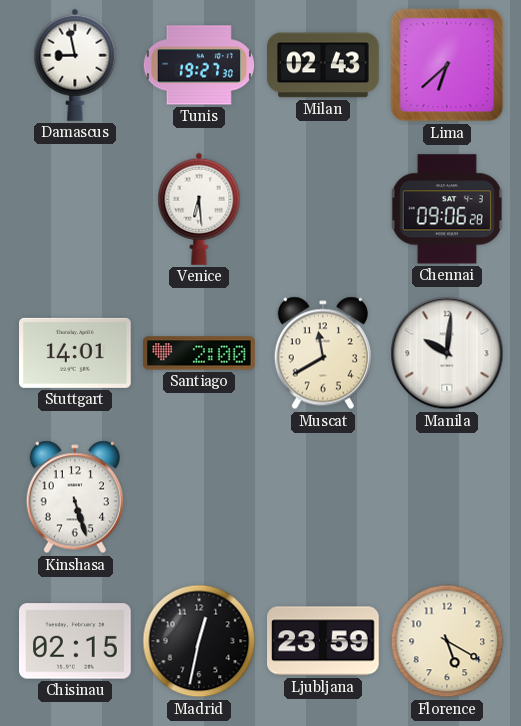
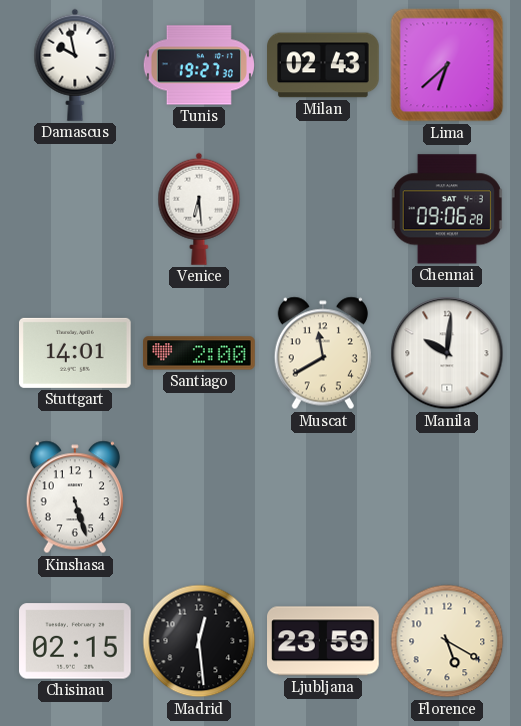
Damascus: 8:58 -> 9:58 (75, 65)
Madrid: 12:32 -> 12:29 (199, 641)
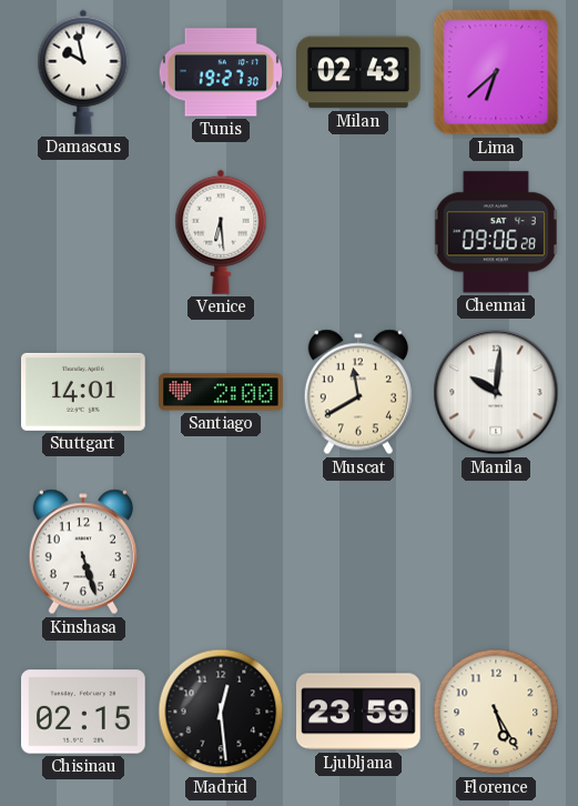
Florence: 5:20 -> 5:25 (496, 712)
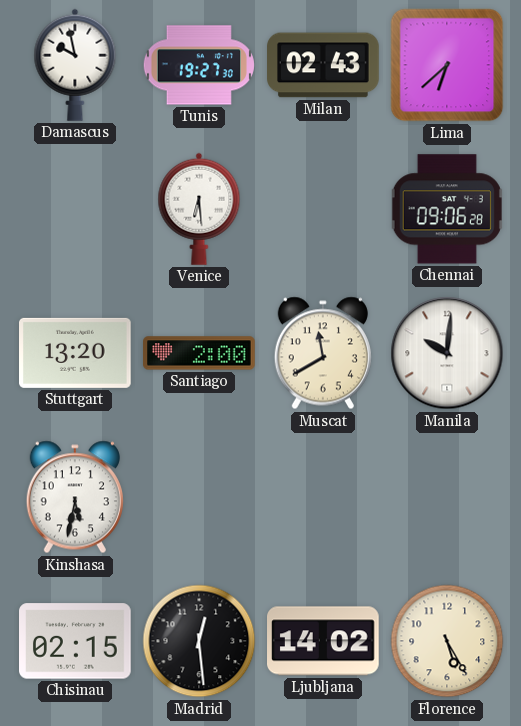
Stuttgart: 14:01 -> 13:20 (76, 353)
Kinshasa: 5:27 -> 5:32 (75, 497)
Ljubljana: 23:59 -> 14:02 (324, 641)
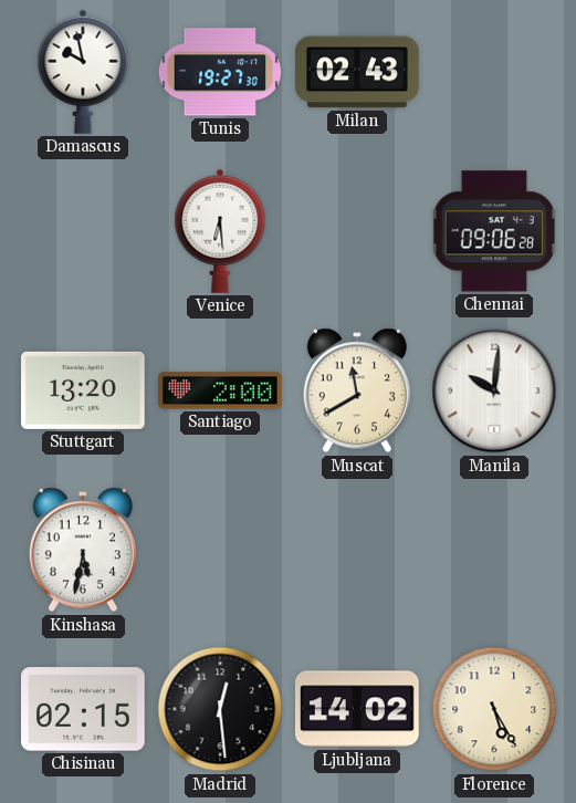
Lima: 6:38 -> none (447, 65)
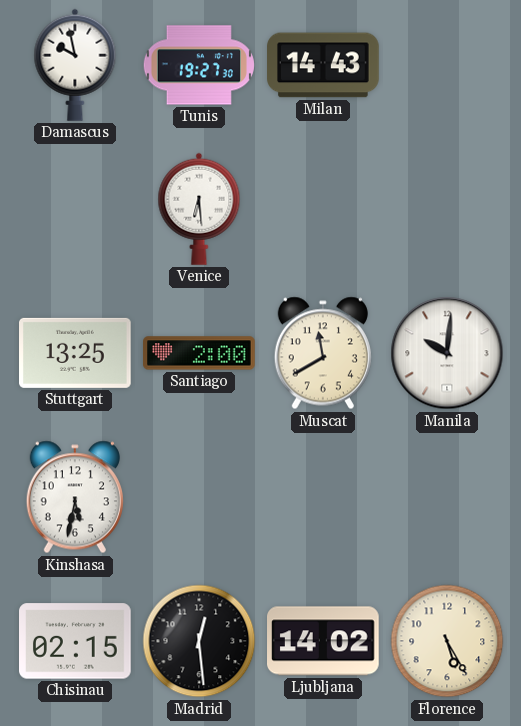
Milan: 02:43 -> 14:43 (323, 65)
Chennai: 09:06 -> none (494, 231)
Stuttgart: 13:20 -> 13:25 (76, 353)
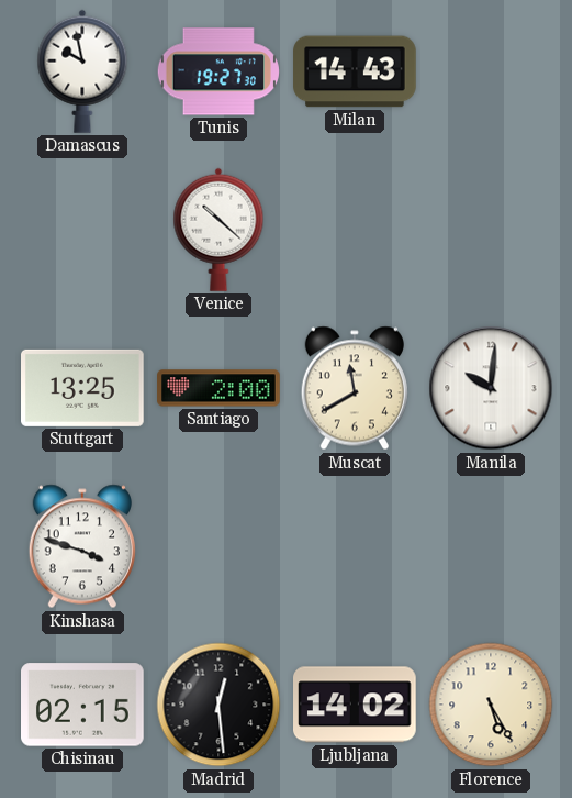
Venice: 6:29 -> 10:22 (218, 230)
Kinshasa: 5:32 -> 3:48 (82, 546)
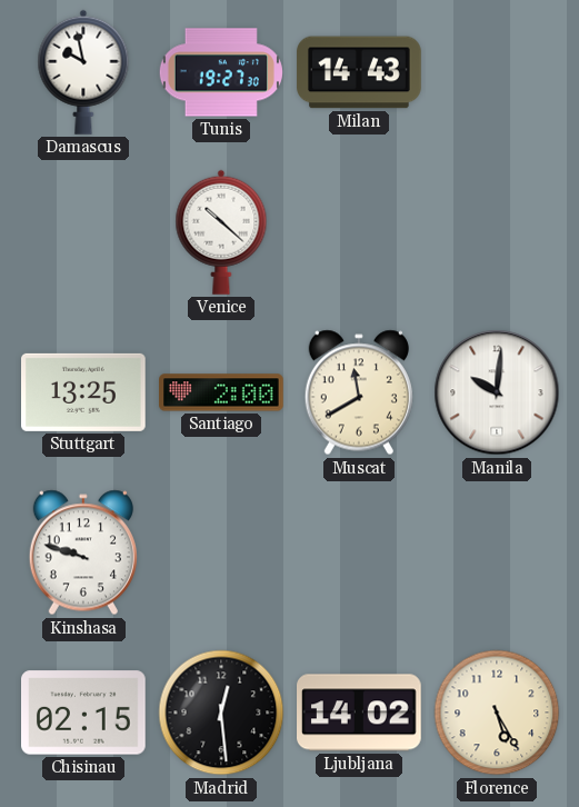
Kinshasa: 3:48 -> 9:48 (83, 552)
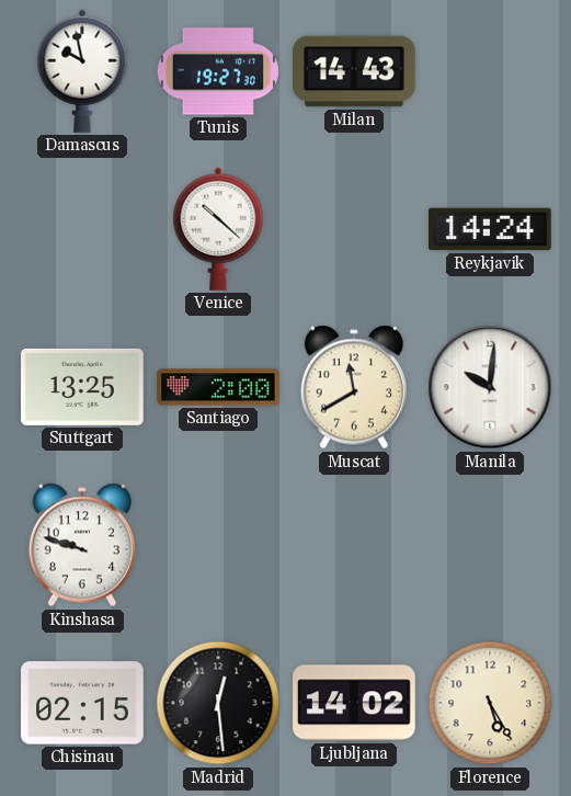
Reykjavik: none -> 14:24 (491, 229)
